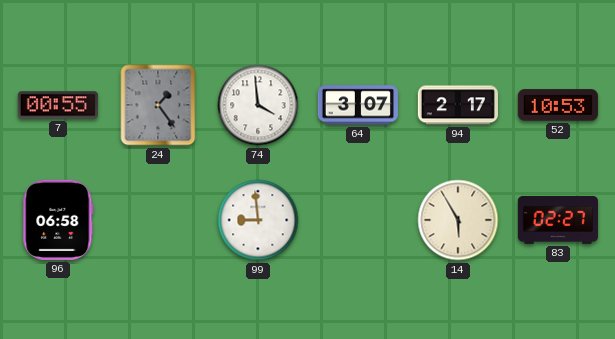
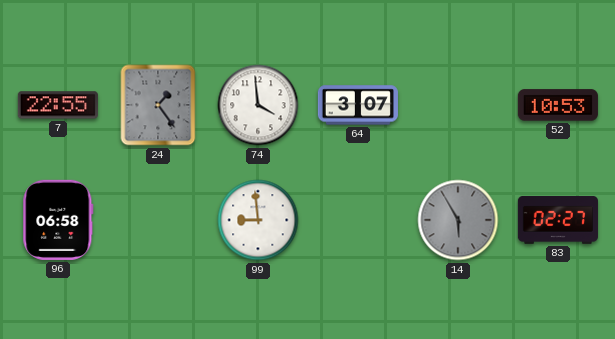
7: 00:55 -> 22:55 (58, 105)
94: 2:17 -> none (458, 105)
14 dial: cream -> grey (458, 220)
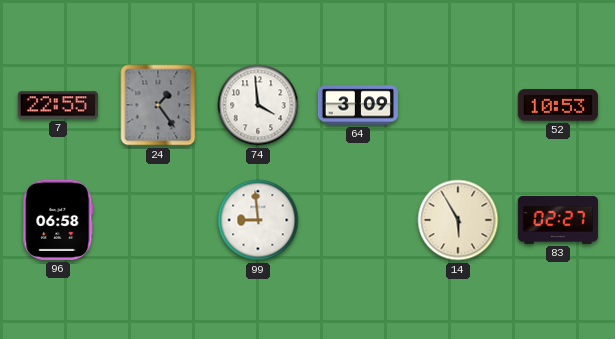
64: 3:07 -> 3:09 (358, 105)
14 dial: grey -> cream (458, 220)
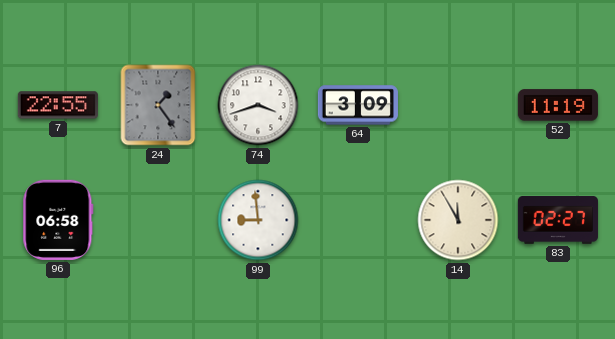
74: 3:59 -> 3:42 (258, 105)
52: 10:53 -> 11:19 (558, 105)
14: 5:55 -> 11:55 (458, 220)
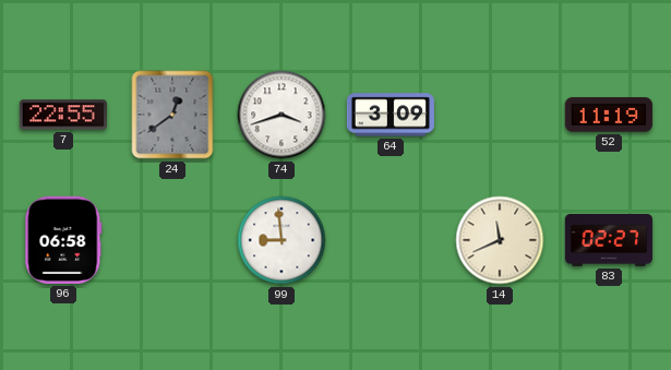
24: 1:24 -> 12:39 (172, 115)
14: 11:55 -> 11:41 (500, 240)
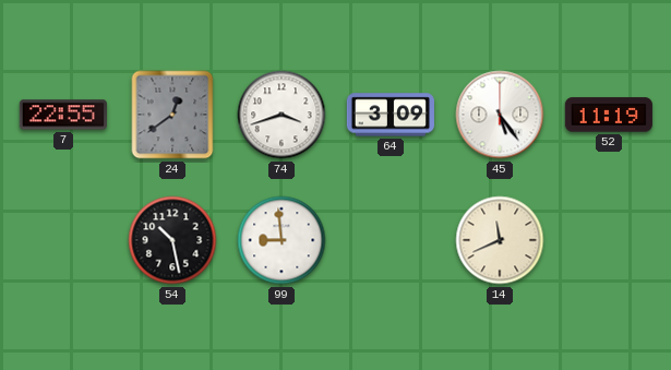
45: none -> 5:24 (500, 115)
96: 06:58 -> none (63, 240)
54: none -> 10:28 (172, 240)
83: 02:27 -> none (609, 241)
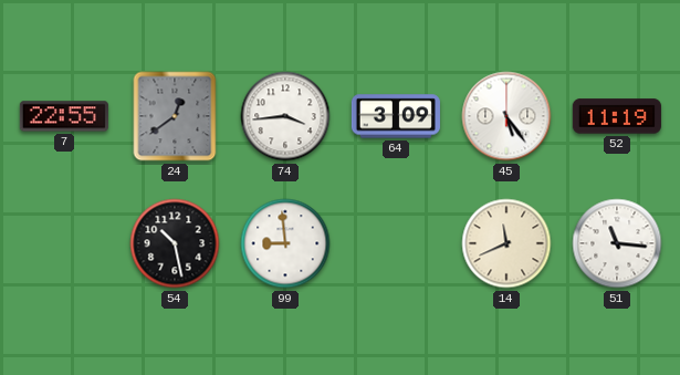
74: 3:42 -> 3:44 (285, 116)
51: none -> 11:16 (617, 243)
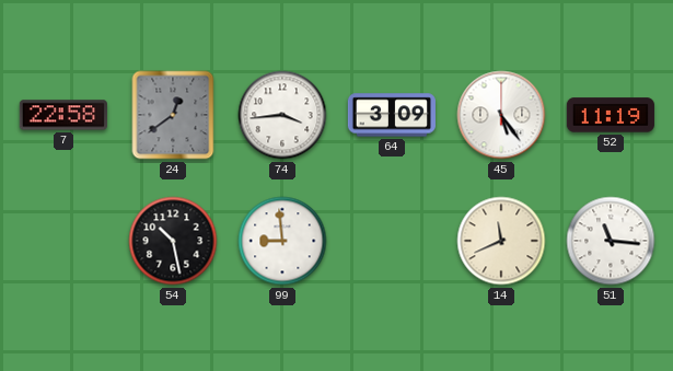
7: 22:55 -> 22:58 (63, 115)
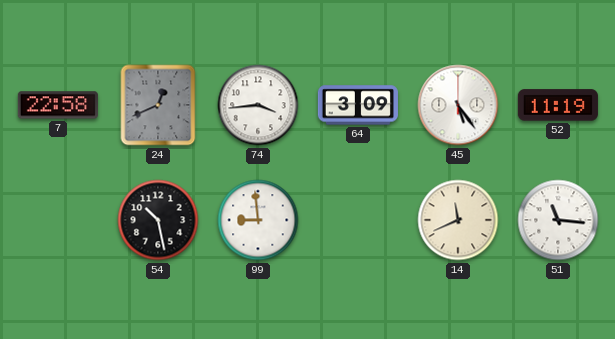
24: 12:39 -> 12:41 (158, 105)
